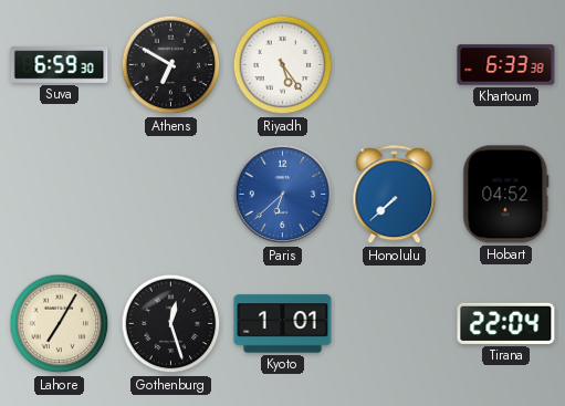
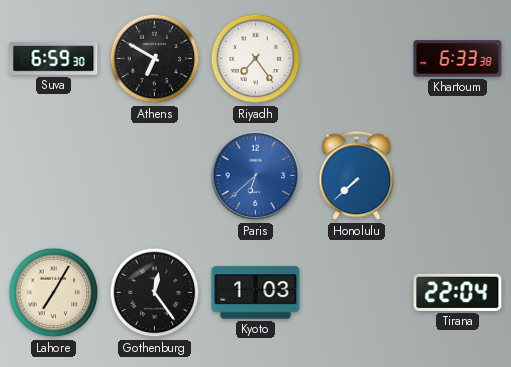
Riyadh: 5:24 -> 7:24 (256, 59)
Hobart: 04:52 -> none (506, 195)
Gothenburg: 12:27 -> 12:24 (155, 293)
Kyoto: 1:01 -> 1:03 (256, 293)
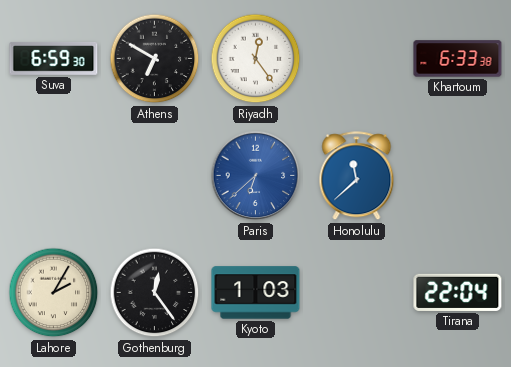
Riyadh: 7:24 -> 12:24 (256, 59)
Honolulu: 7:38 -> 11:38 (357, 176)
Lahore: 7:05 -> 2:05 (54, 293)
